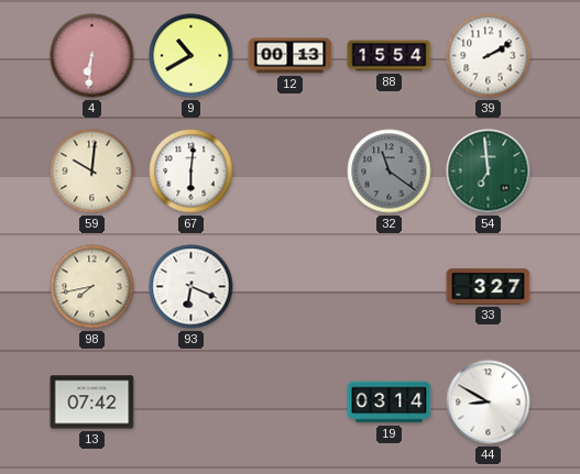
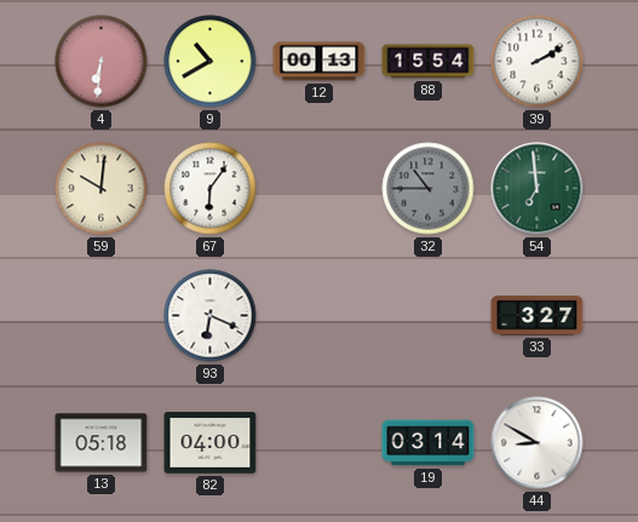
67: 6:01 -> 6:06 (211, 189)
32: 11:21 -> 10:45 (429, 189)
98: 7:43 -> none (92, 287)
13: 07:42 -> 05:18 (102, 443)
82: none -> 04:00 (211, 443)
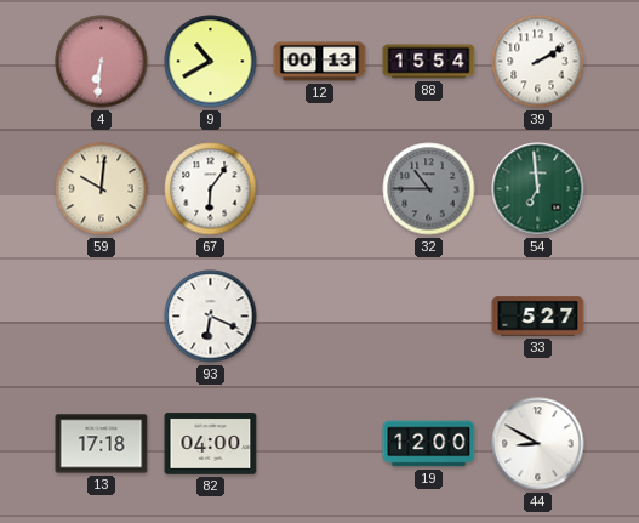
33: 3:27 -> 5:27 (538, 317)
13: 05:18 -> 17:18 (102, 444)
19: 03:14 -> 12:00 (429, 444)
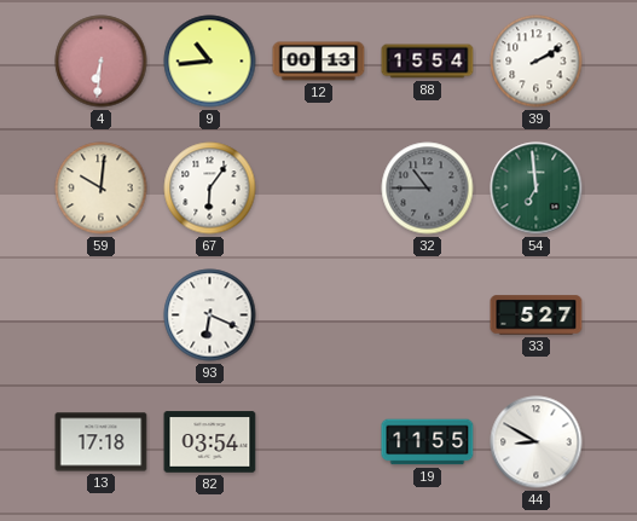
9: 10:40 -> 10:44 (210, 62)
82: 04:00 -> 03:54 (210, 442)
19: 12:00 -> 11:55 (428, 442)
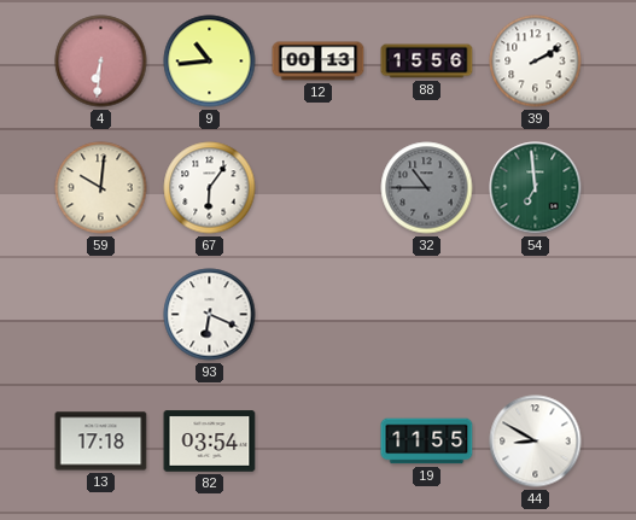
88: 15:54 -> 15:56 (427, 62)
33: 5:27 -> none (537, 316)
